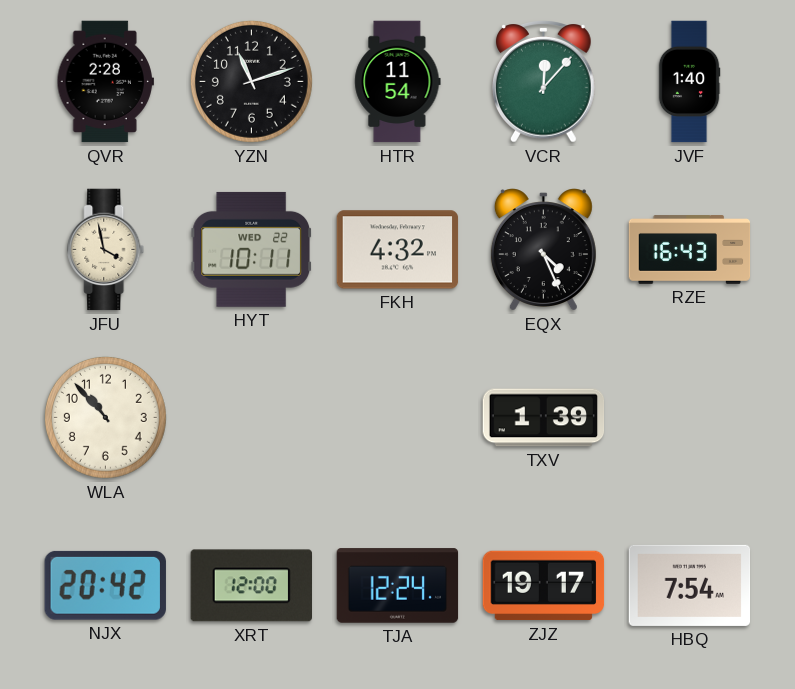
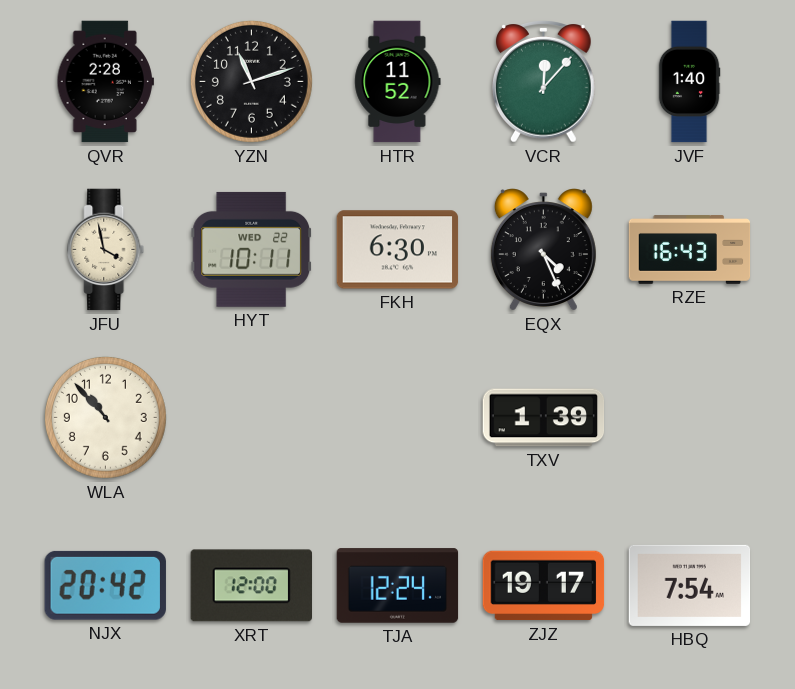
HTR: 11:54 -> 11:52 (398, 82)
FKH: 4:32 -> 6:30 (398, 250)
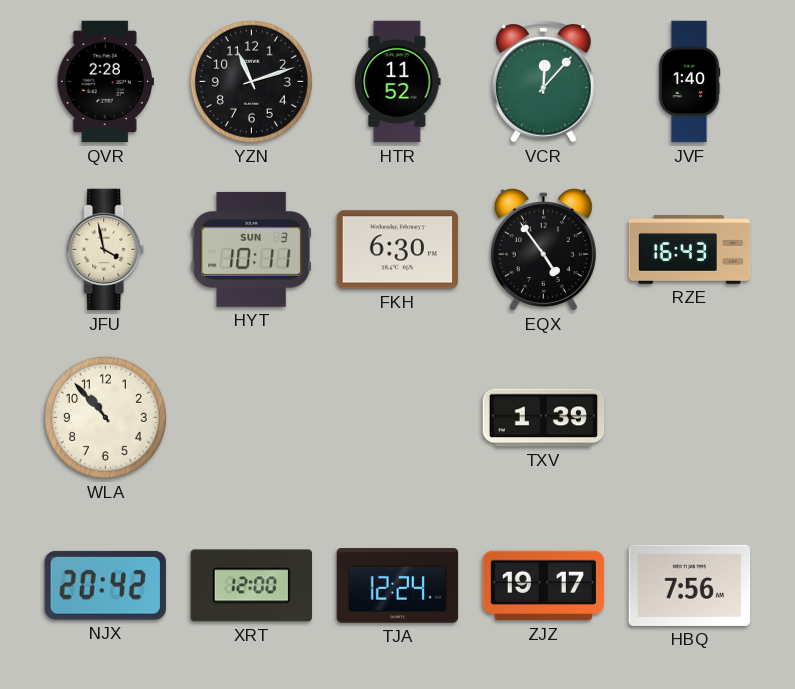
HYT date: WED 22 -> SUN 3 (251, 249)
EQX: 4:26 -> 4:54 (543, 250)
HBQ: 7:54 -> 7:56 (690, 585)
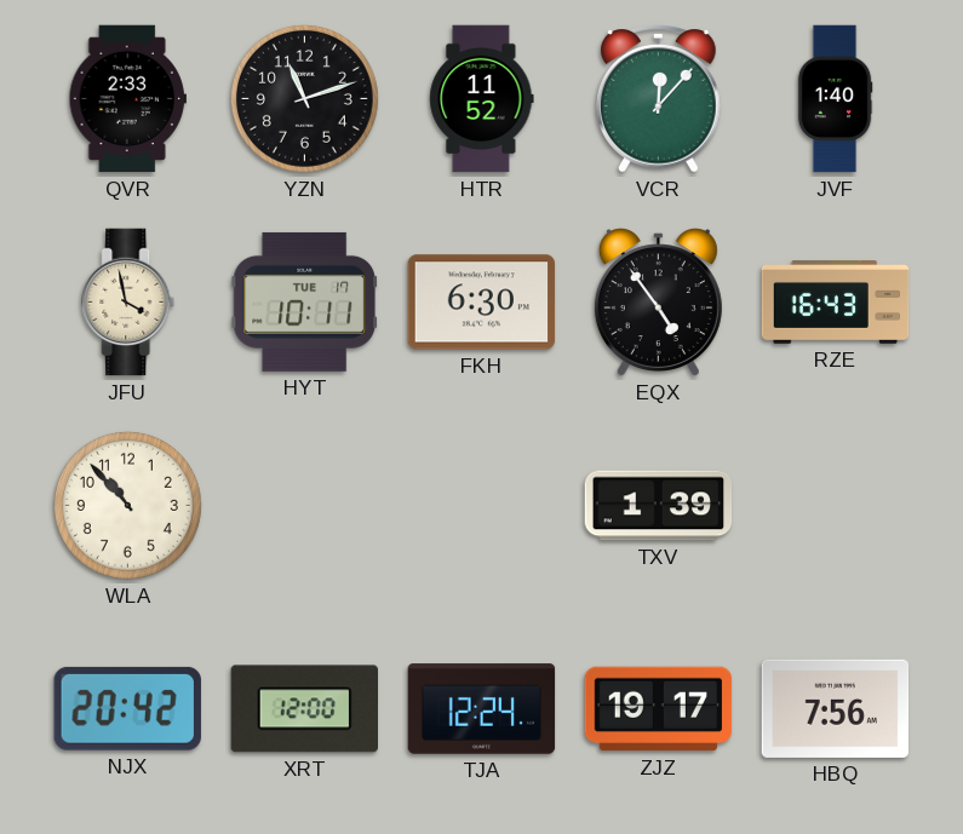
QVR: 2:28 -> 2:33 (127, 99)
HYT date: SUN 3 -> TUE 17 (304, 301)
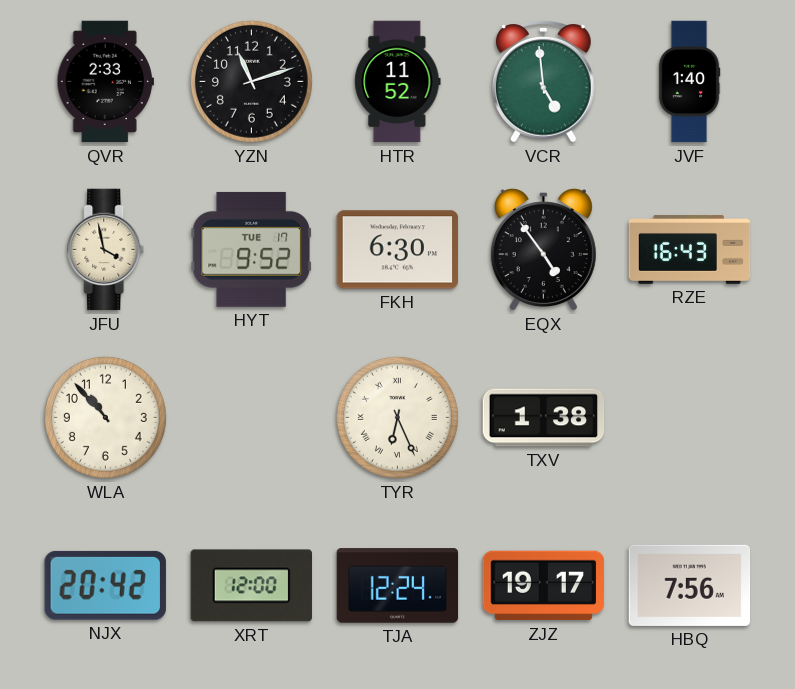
VCR: 12:07 -> 4:59 (544, 82)
HYT: 10:11 -> 9:52 (251, 249)
TYR: none -> 6:26 (397, 417)
TXV: 1:39 -> 1:38 (544, 418)
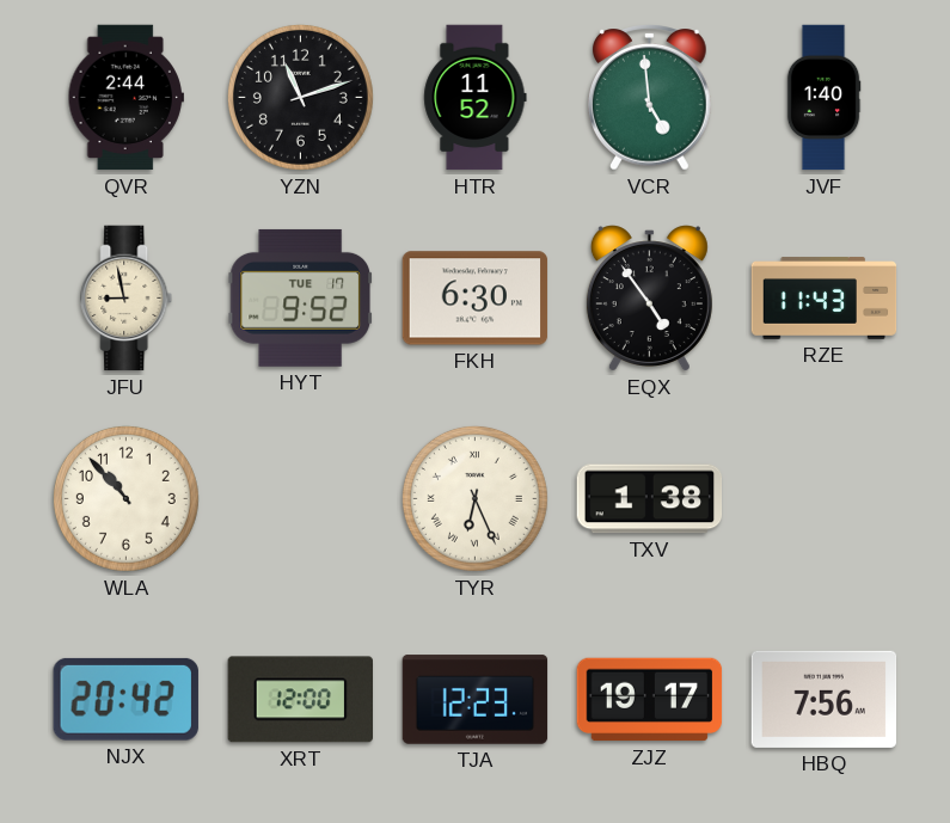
QVR: 2:33 -> 2:44 (125, 98)
JFU: 3:58 -> 8:58 (127, 299)
RZE: 16:43 -> 11:43 (825, 299)
TJA: 12:24 -> 12:23 (476, 700)
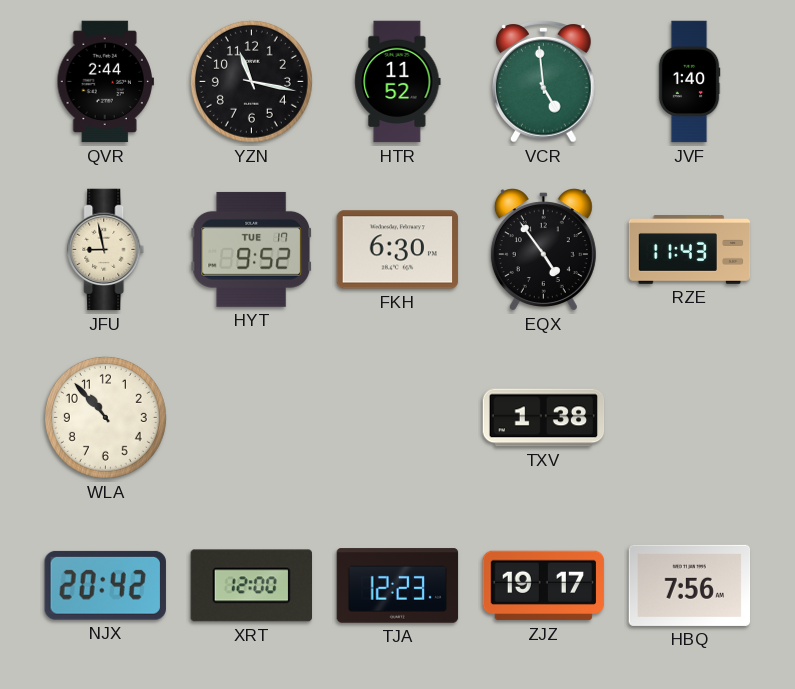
YZN: 11:12 -> 11:17 (251, 81)
TYR: 6:26 -> none (474, 498)
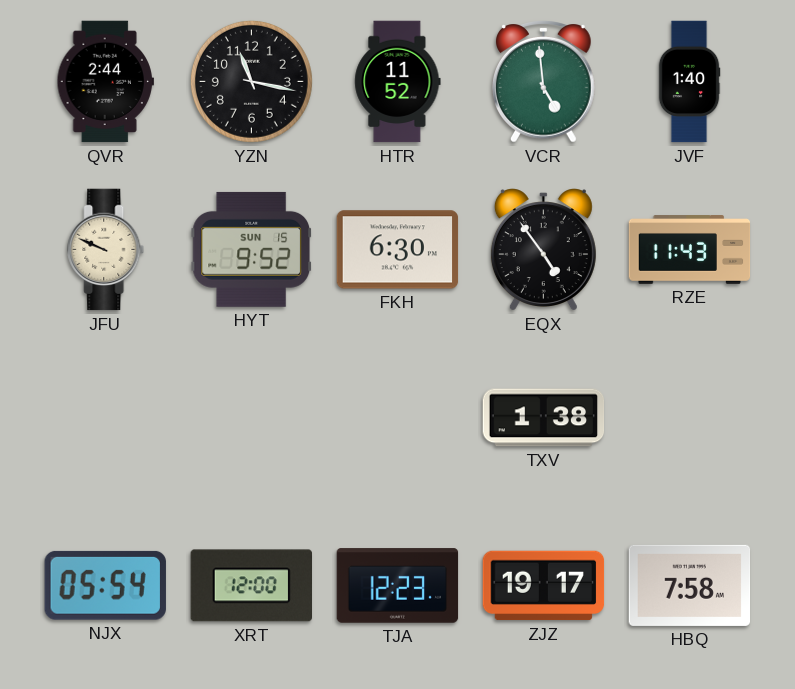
JFU: 8:58 -> 9:49 (106, 250)
HYT date: TUE 17 -> SUN 15 (251, 249)
WLA: 10:53 -> none (105, 417)
NJX: 20:42 -> 05:54 (105, 585)
HBQ: 7:56 -> 7:58 (690, 585)
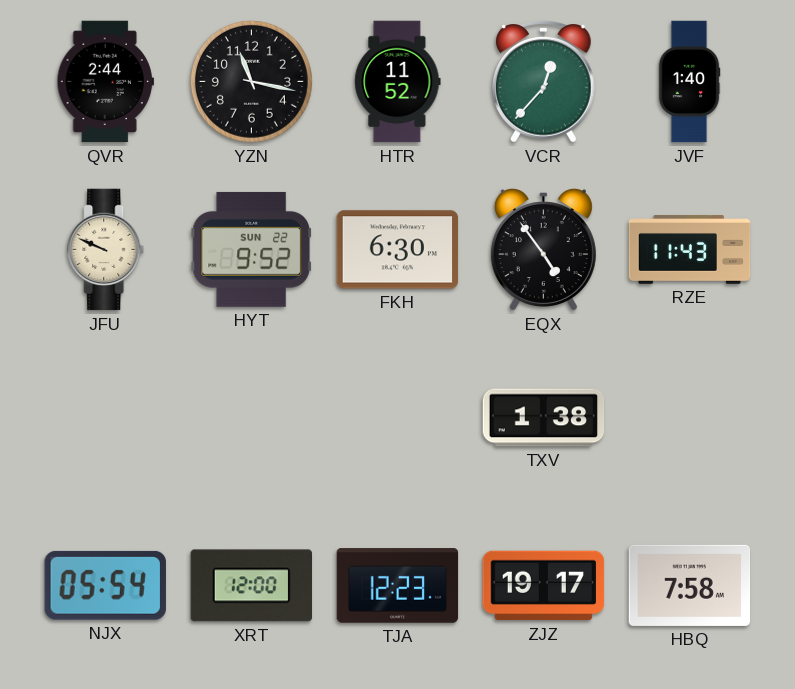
VCR: 4:59 -> 12:37 (544, 82)
HYT date: SUN 15 -> SUN 22 (251, 249)
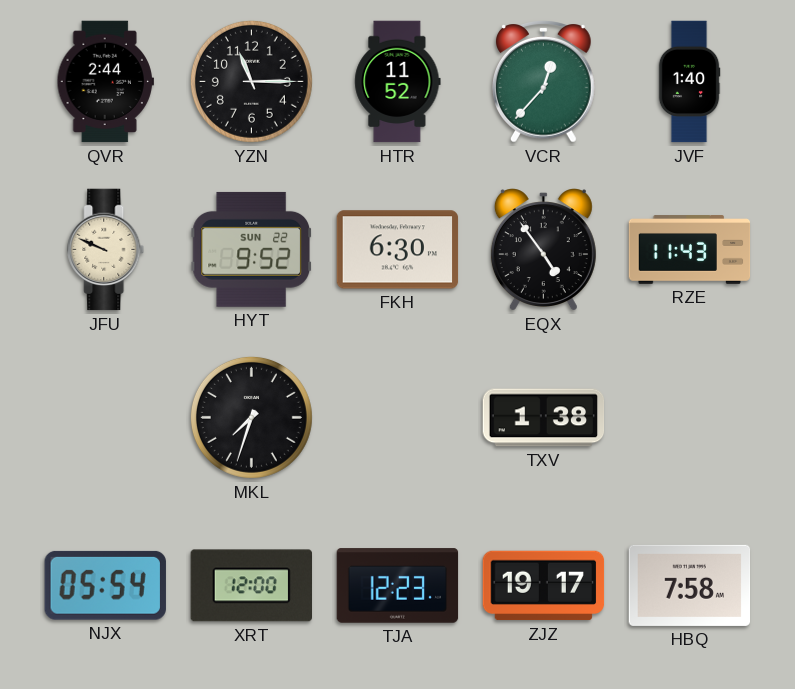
YZN: 11:17 -> 11:15 (251, 81)
MKL: none -> 7:33 (251, 417)
